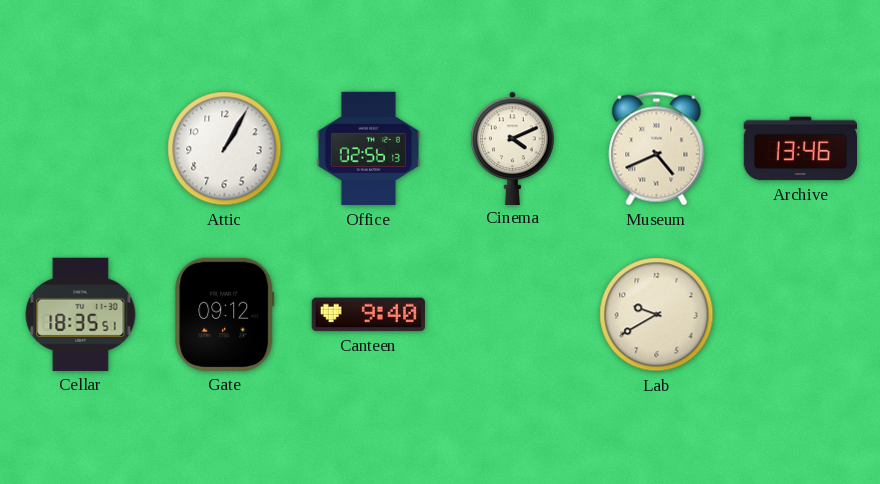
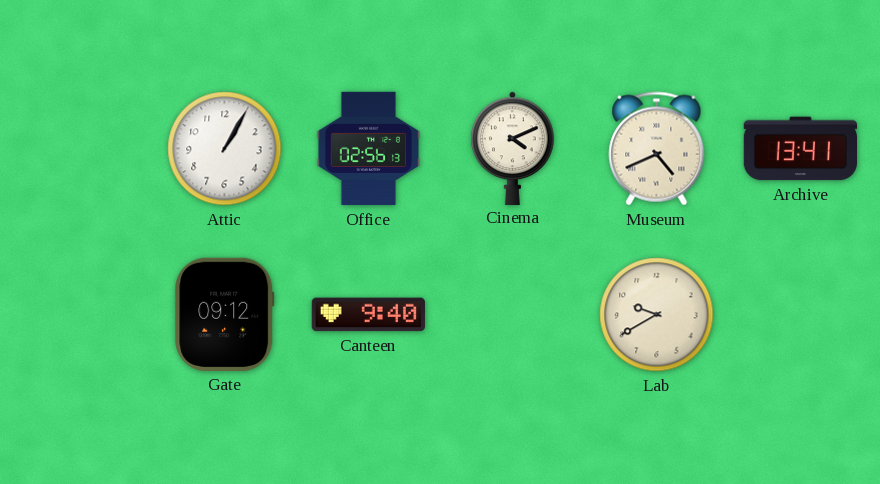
Archive: 13:46 -> 13:41 (800, 149)
Cellar: 18:35 -> none (81, 314)
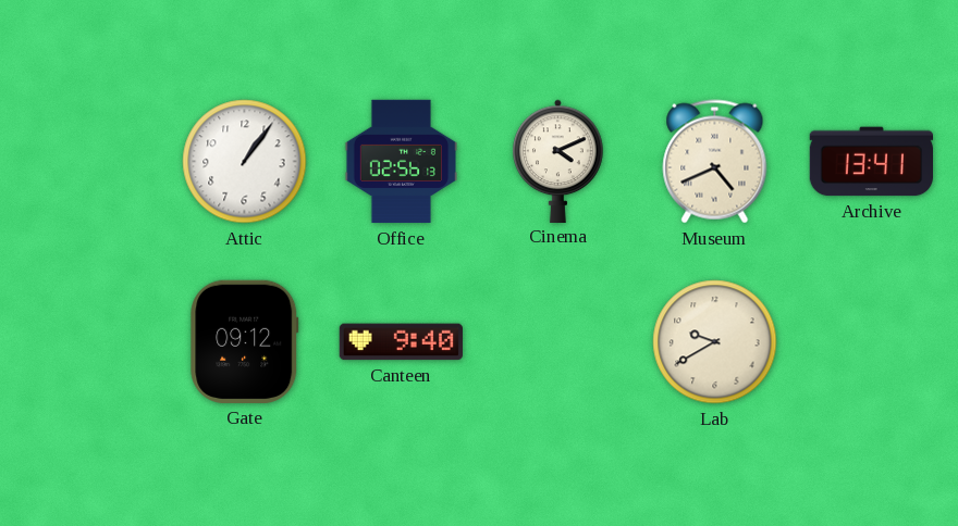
Attic: 1:05 -> 1:06 (245, 162)
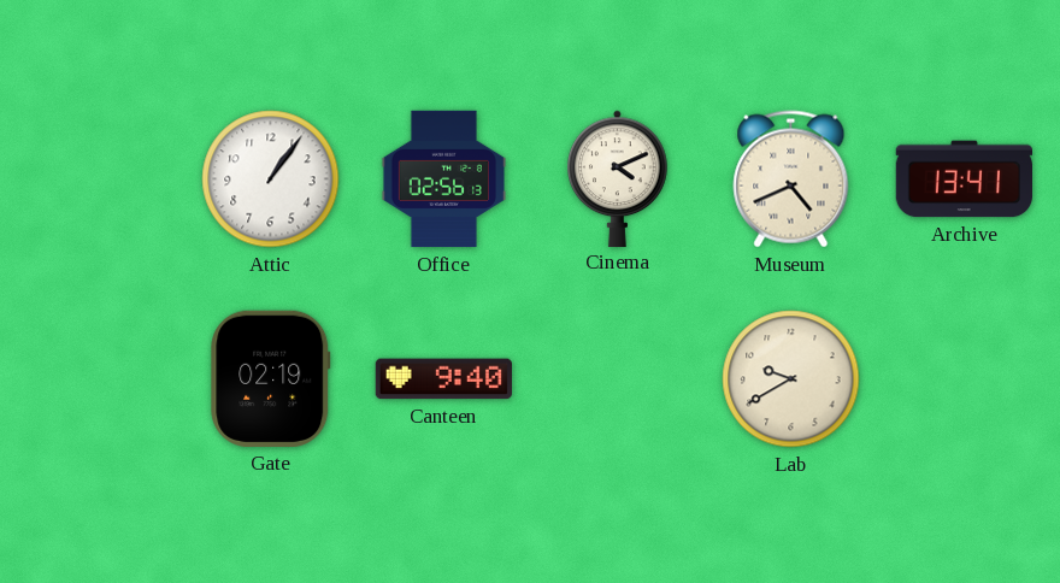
Gate: 09:12 -> 02:19 (271, 378)
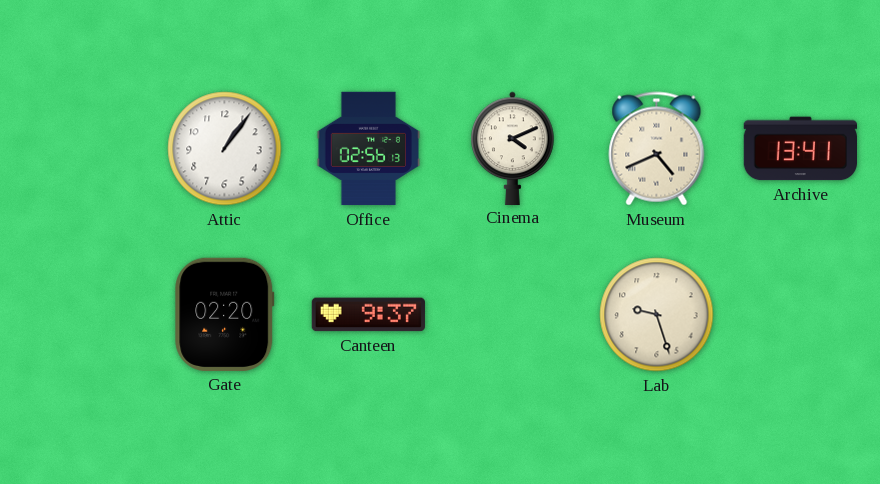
Gate: 02:19 -> 02:20 (225, 314)
Canteen: 9:40 -> 9:37 (368, 315)
Lab: 9:40 -> 9:27 (657, 315)
